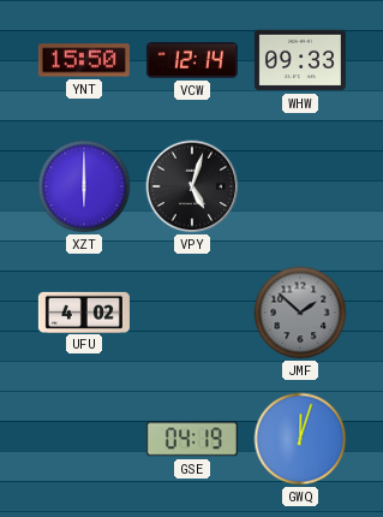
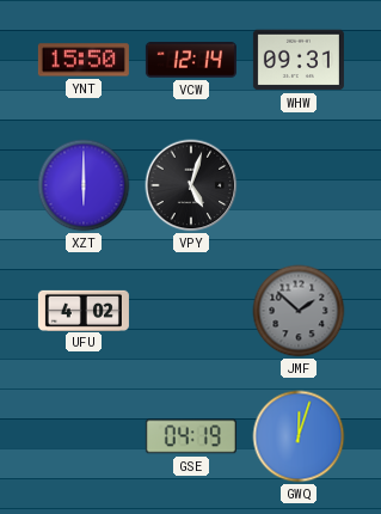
WHW: 09:33 -> 09:31 (299, 60)
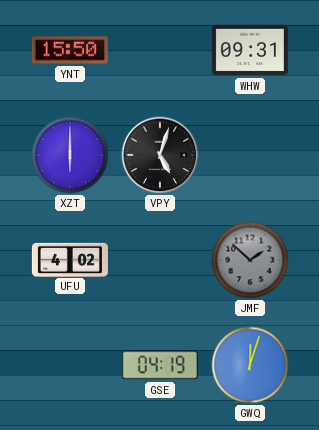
VCW: 12:14 -> none (191, 60)
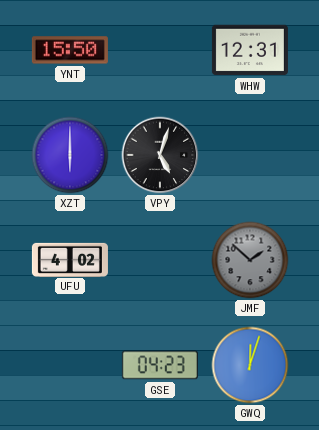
WHW: 09:31 -> 12:31 (250, 50)
GSE: 04:19 -> 04:23 (160, 365)
